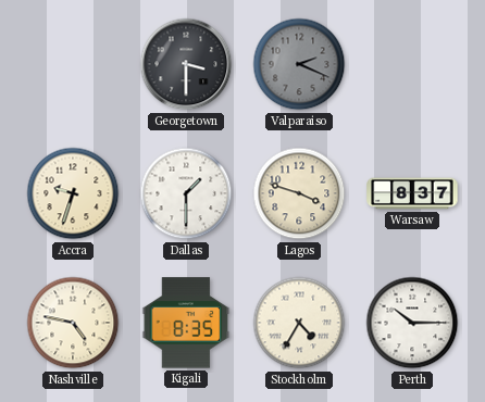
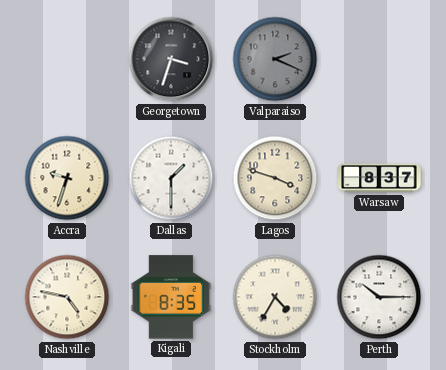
Georgetown: 3:30 -> 3:33 (171, 59)
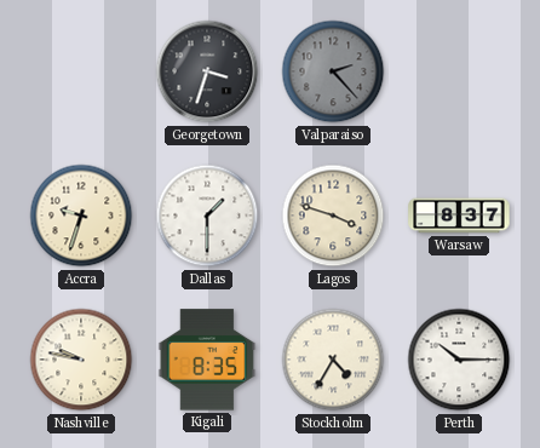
Valparaiso: 2:19 -> 2:23 (333, 71)
Nashville: 4:47 -> 9:47 (81, 360)
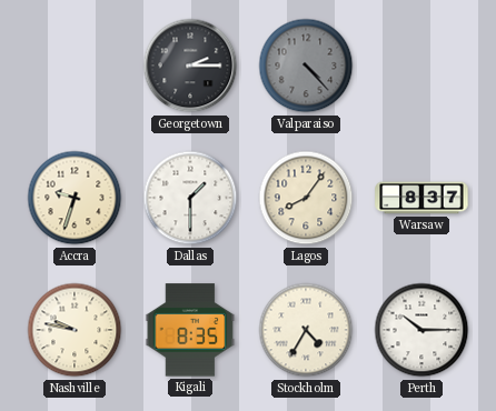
Georgetown: 3:33 -> 2:15 (190, 66)
Valparaiso: 2:23 -> 4:23 (306, 66)
Lagos: 3:48 -> 8:06 (306, 198)
